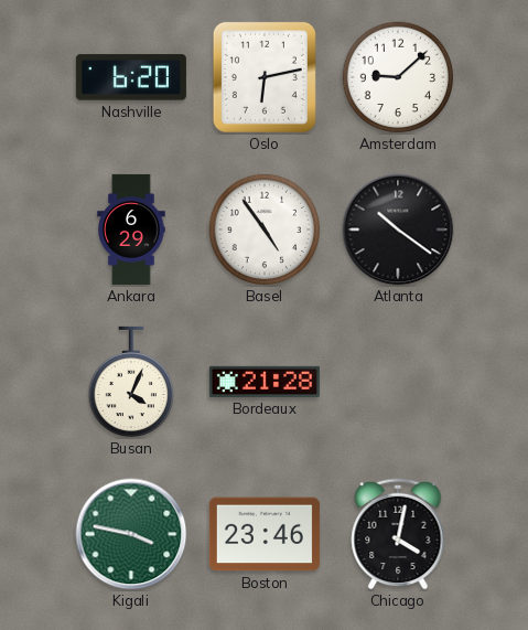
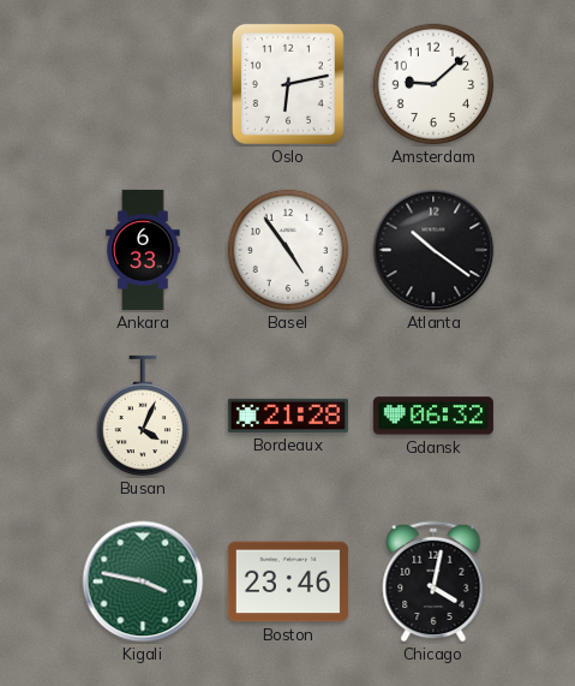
Nashville: 6:20 -> none (131, 77)
Ankara: 6:29 -> 6:33 (143, 250)
Gdansk: none -> 06:32 (433, 416)
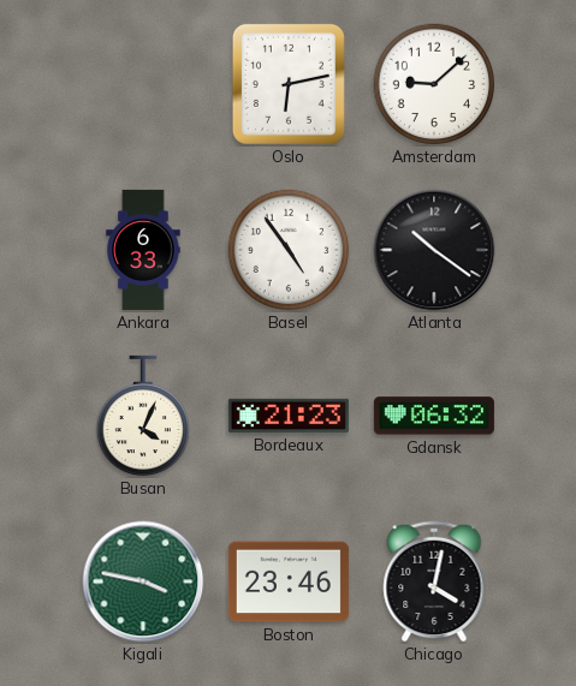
Bordeaux: 21:28 -> 21:23 (289, 416)
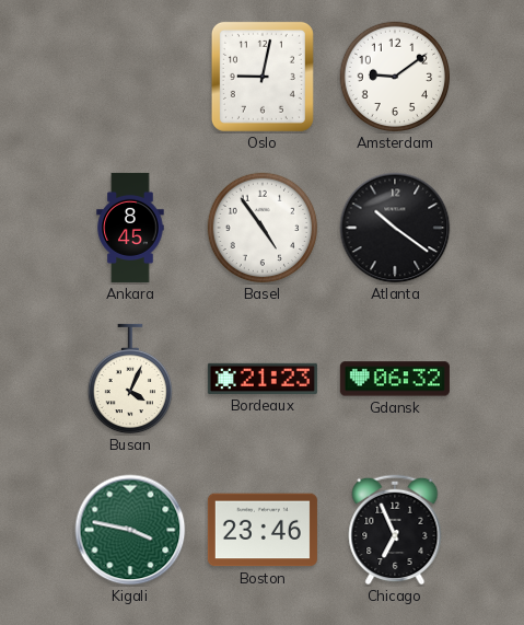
Oslo: 6:13 -> 9:02 (263, 77)
Amsterdam: 9:08 -> 9:09 (395, 77)
Ankara: 6:33 -> 8:45 (130, 228)
Chicago: 4:02 -> 6:56 (395, 530)
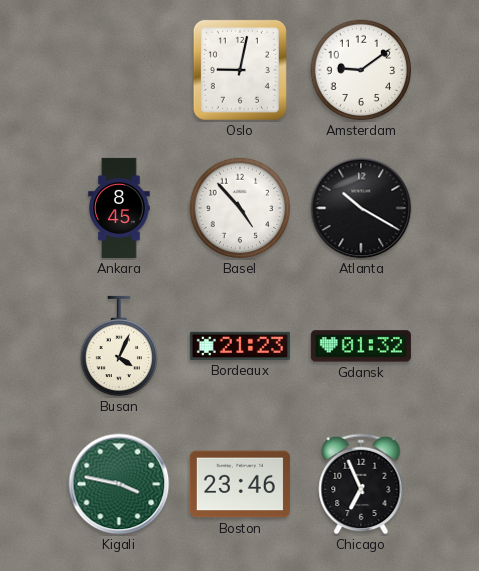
Basel: 4:54 -> 4:53 (240, 208)
Atlanta: 10:21 -> 10:20 (361, 208)
Gdansk: 06:32 -> 01:32 (361, 346)
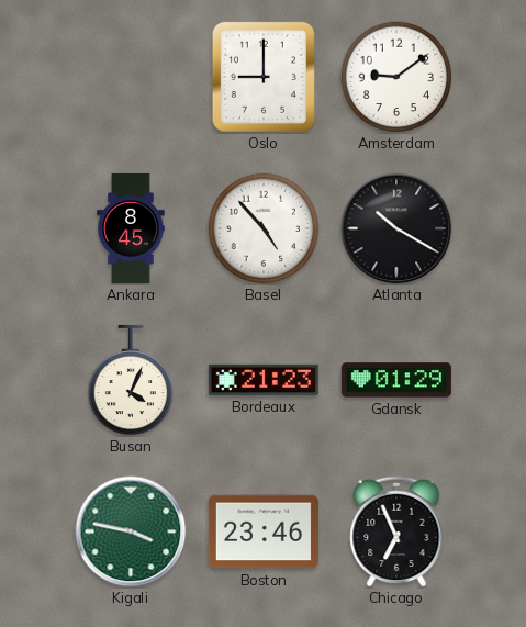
Oslo: 9:02 -> 9:00 (264, 77)
Gdansk: 01:32 -> 01:29 (396, 380)
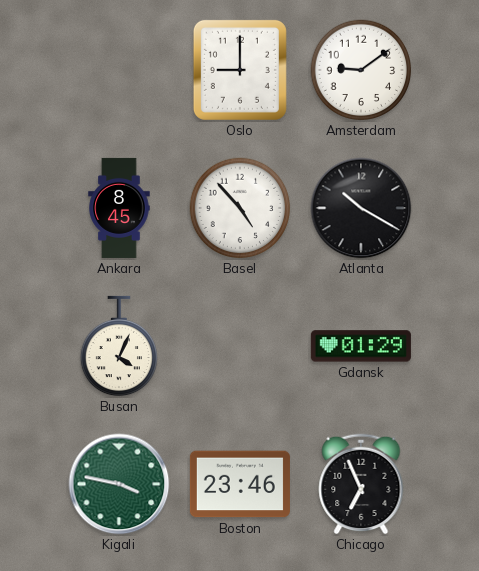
Bordeaux: 21:23 -> none (264, 380)
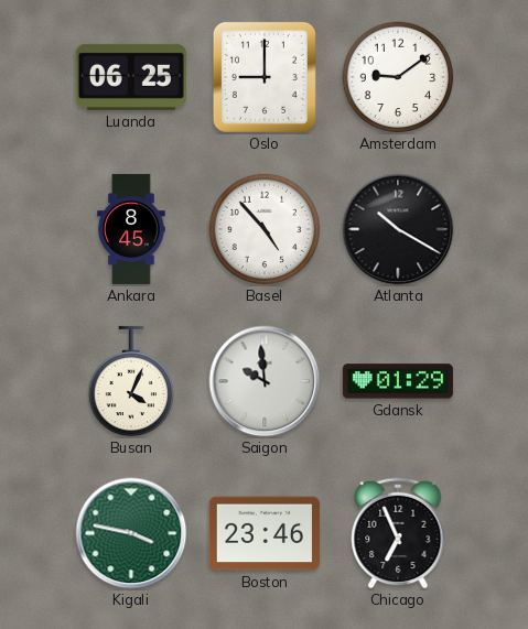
Luanda: none -> 06:25 (131, 77)
Saigon: none -> 9:59 (265, 381)
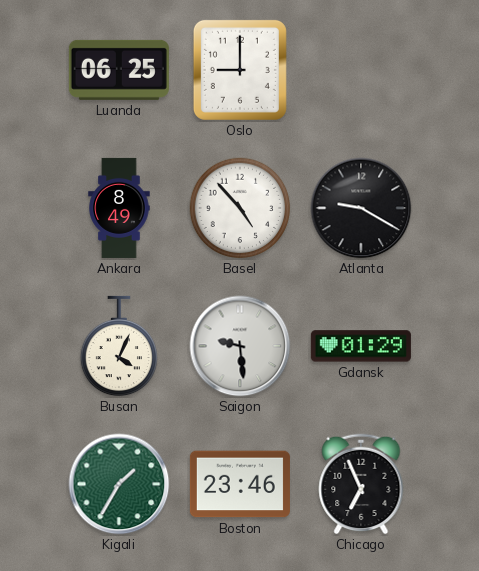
Amsterdam: 9:09 -> none (398, 77)
Ankara: 8:45 -> 8:49 (119, 208)
Atlanta: 10:20 -> 9:20 (361, 208)
Saigon: 9:59 -> 9:29 (240, 346)
Kigali: 3:47 -> 1:35 (119, 484)
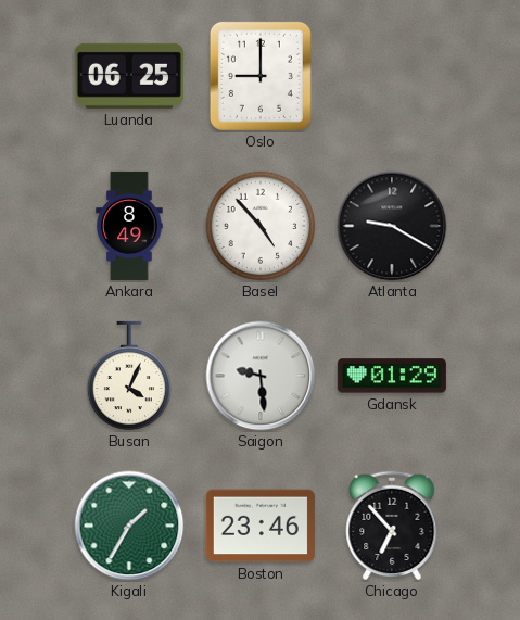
Chicago: 6:56 -> 6:53 (392, 526)
